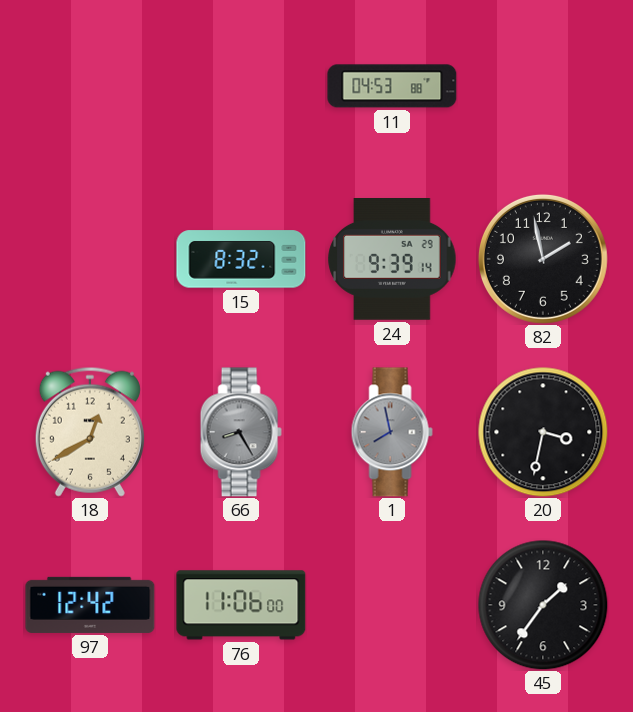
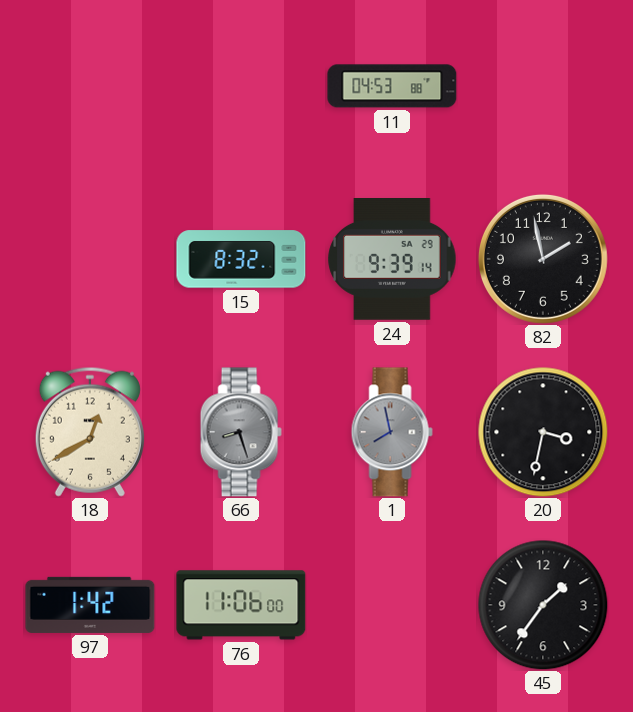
66: 8:25 -> 8:27 (241, 432)
97: 12:42 -> 1:42 (90, 605)
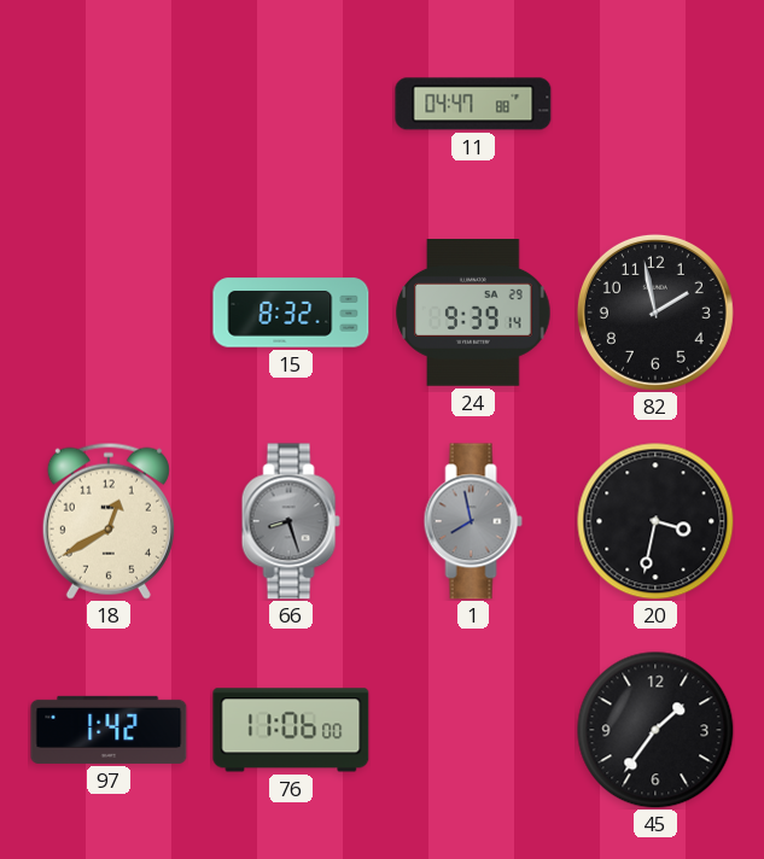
11: 04:53 -> 04:47 (473, 104)
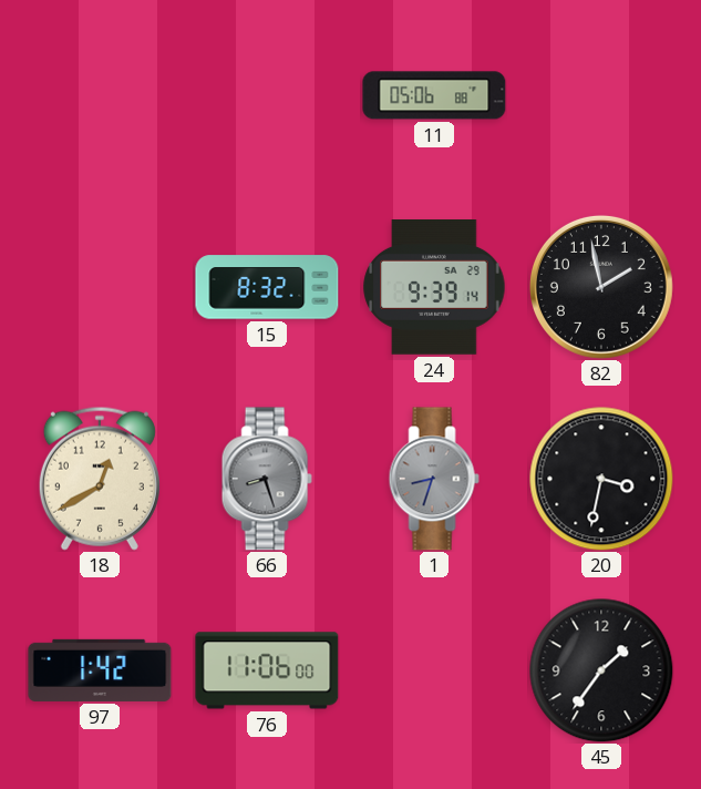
11: 04:47 -> 05:06 (434, 95)
1: 7:58 -> 8:33 (434, 479)
